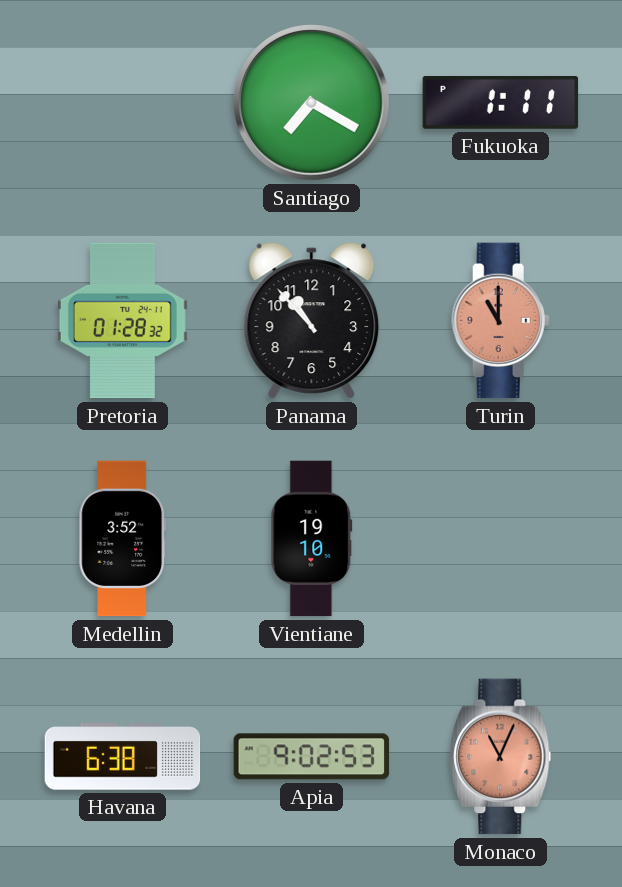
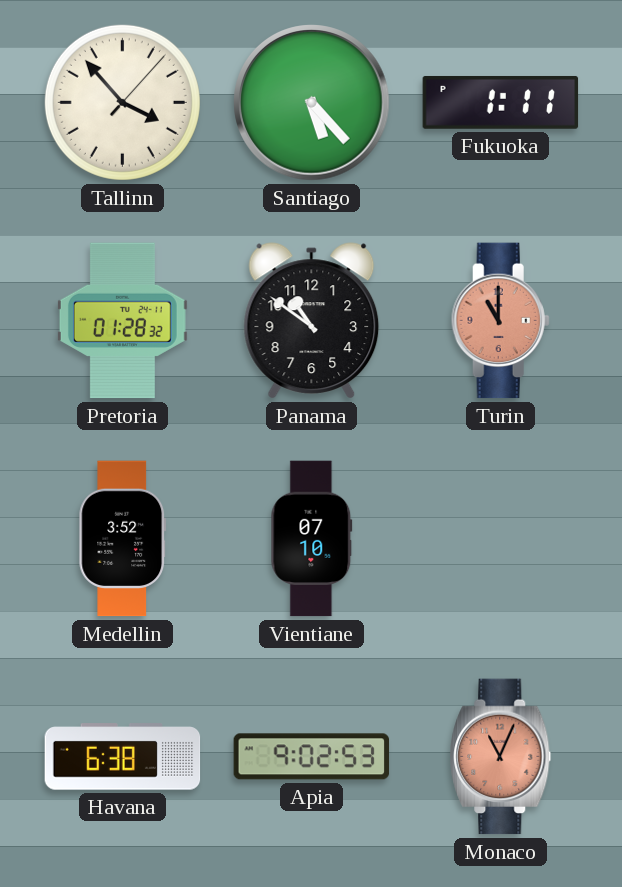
Tallinn: none -> 3:53 (122, 102)
Santiago: 7:20 -> 5:23 (312, 103)
Panama: 10:53 -> 10:51 (312, 321)
Vientiane: 19:10 -> 07:10 (312, 539)
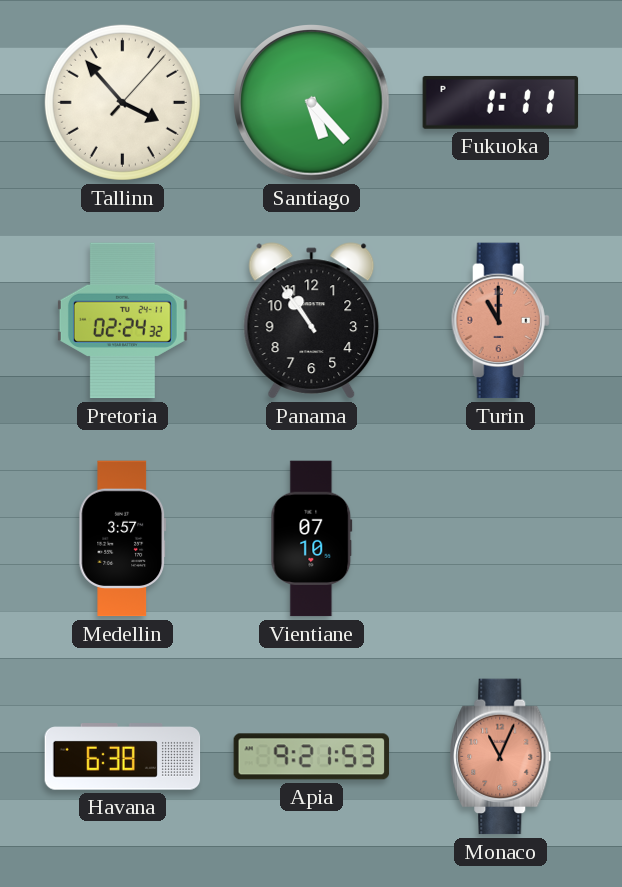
Pretoria: 01:28 -> 02:24 (122, 321)
Panama: 10:51 -> 10:54 (312, 321)
Medellin: 3:52 -> 3:57 (123, 539)
Apia: 9:02 -> 9:21 (312, 757)
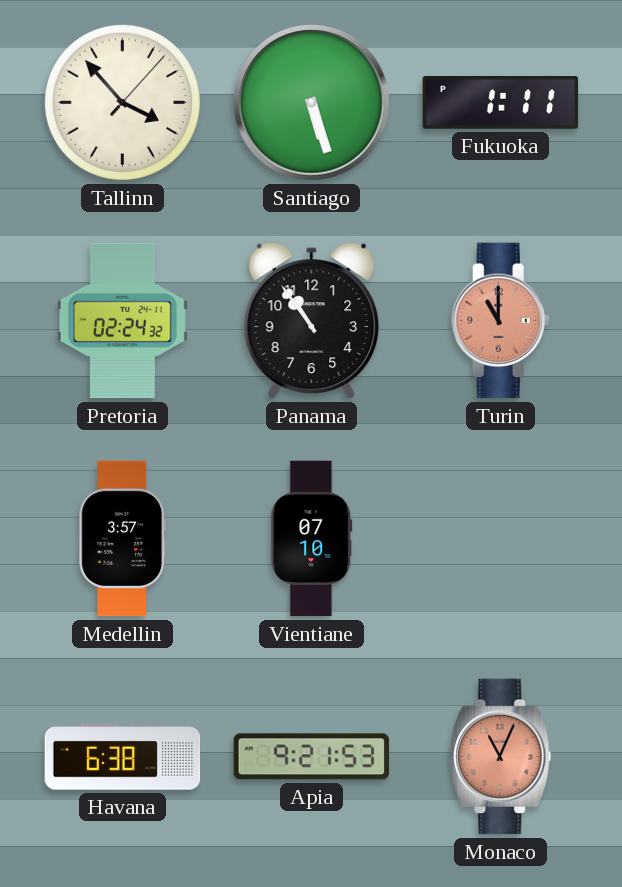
Santiago: 5:23 -> 5:27 (312, 103)
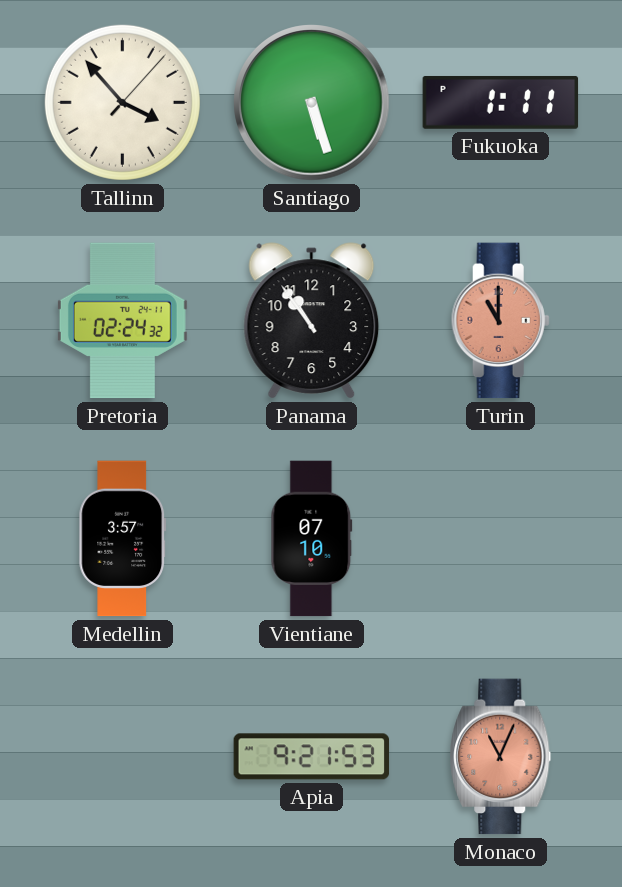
Havana: 6:38 -> none (123, 757)
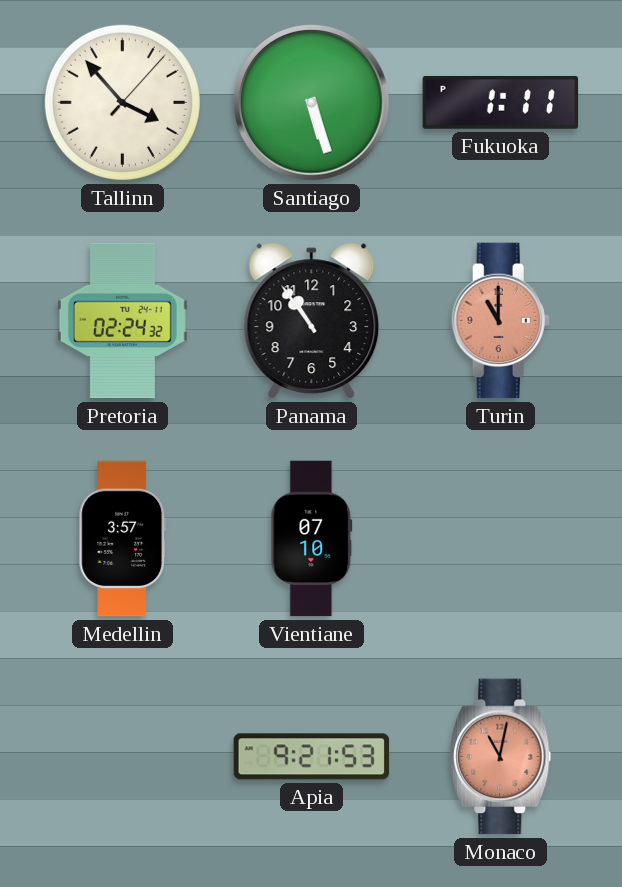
Monaco: 11:04 -> 11:02 (501, 757)
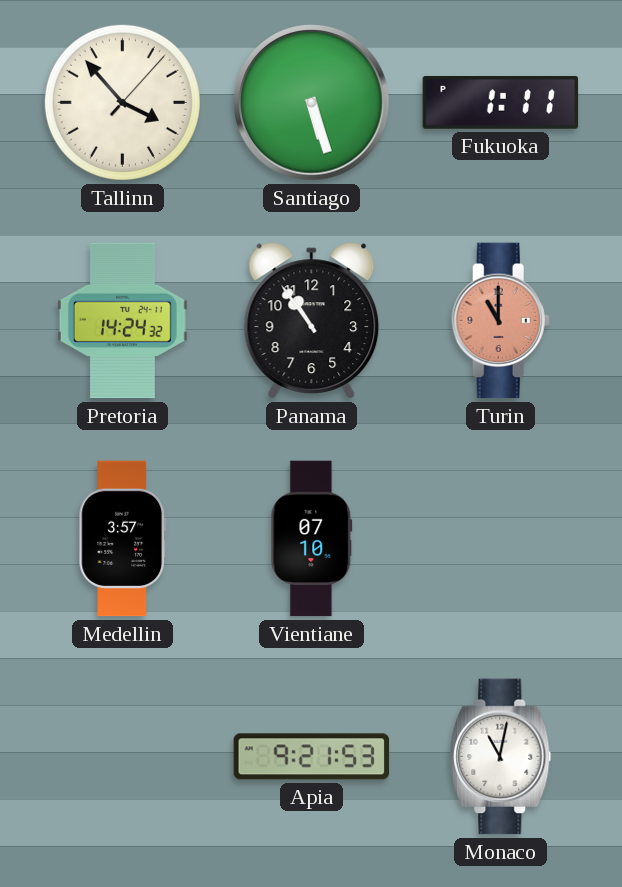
Pretoria: 02:24 -> 14:24 (122, 321)
Monaco dial: salmon -> white (501, 757)
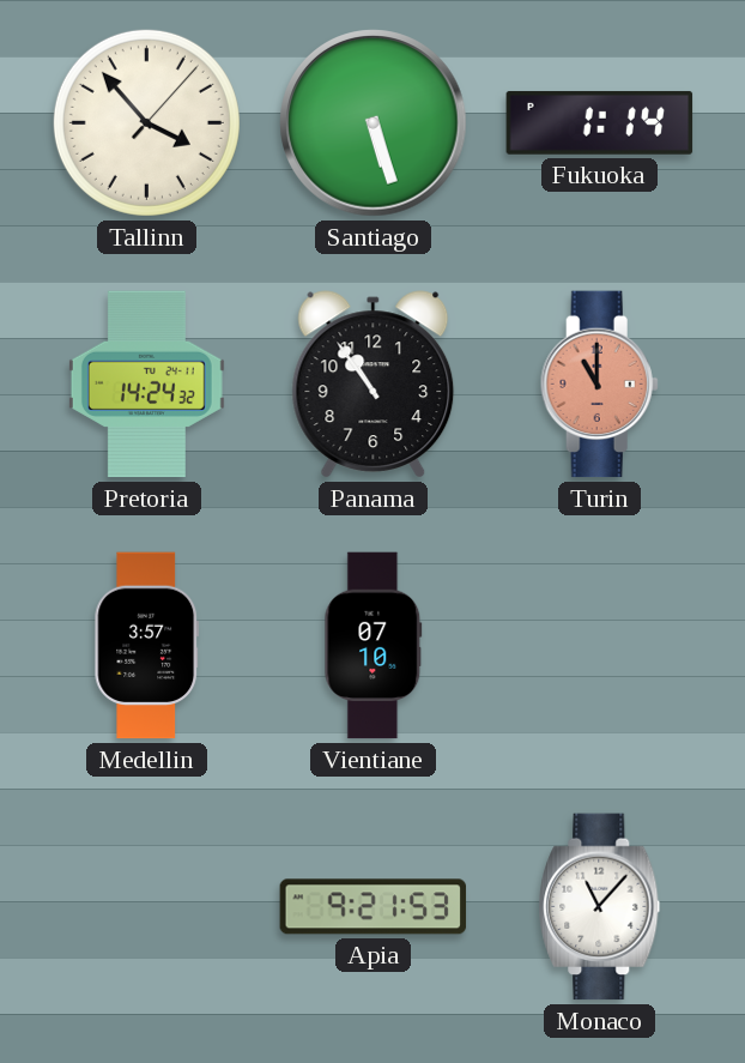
Fukuoka: 1:11 -> 1:14 (600, 122)
Monaco: 11:02 -> 11:07 (600, 907)
